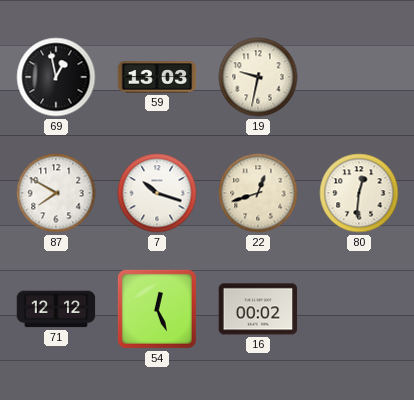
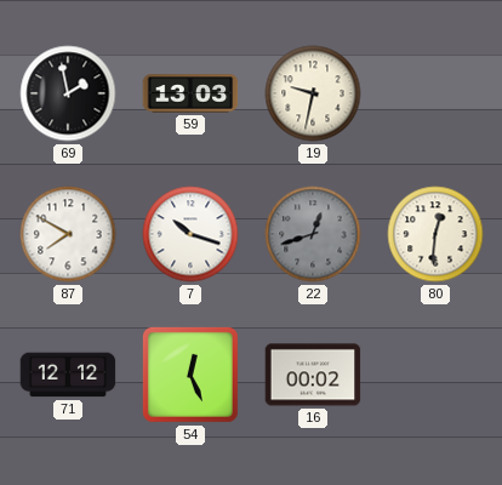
69: 12:58 -> 1:58 (68, 93)
22 dial: cream -> grey (313, 234)
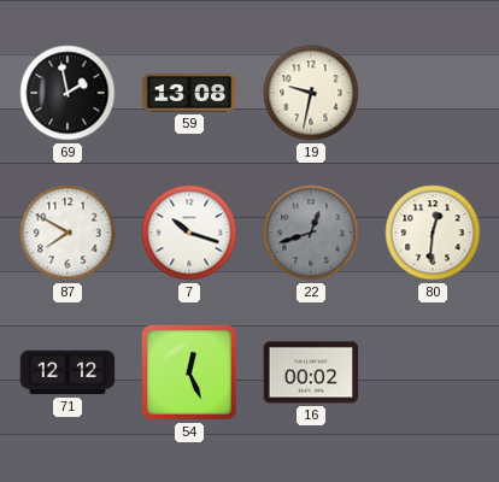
59: 13:03 -> 13:08 (189, 93)
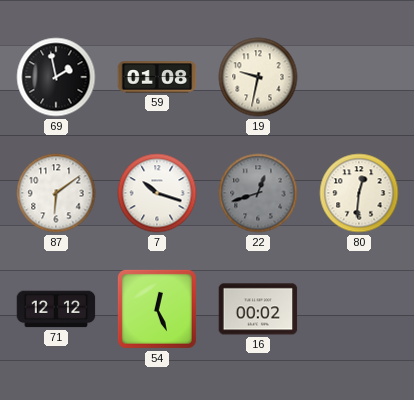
59: 13:08 -> 01:08 (157, 77)
87: 7:50 -> 6:09 (56, 193)
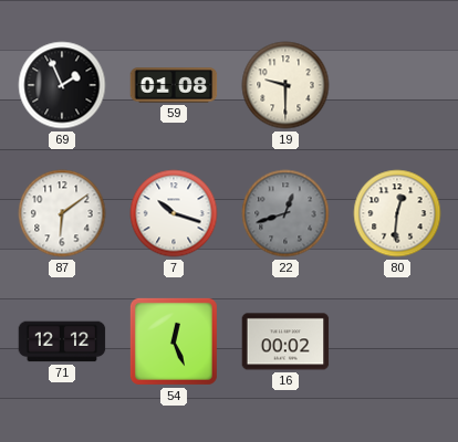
69: 1:58 -> 1:56 (62, 85)
19: 9:32 -> 9:30 (285, 85)
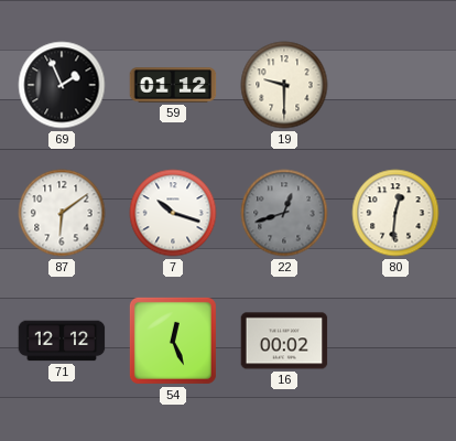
59: 01:08 -> 01:12 (173, 85)
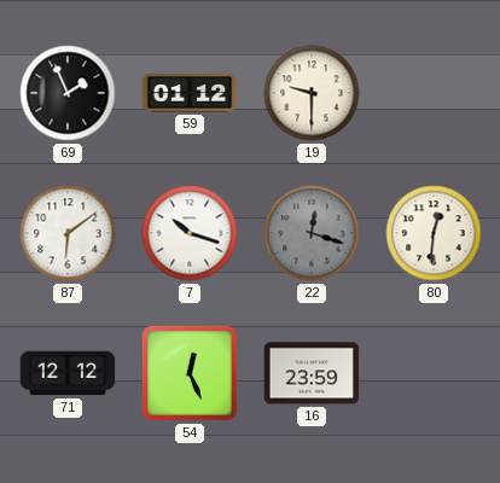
22: 12:42 -> 12:18 (312, 233)
16: 00:02 -> 23:59 (312, 373)
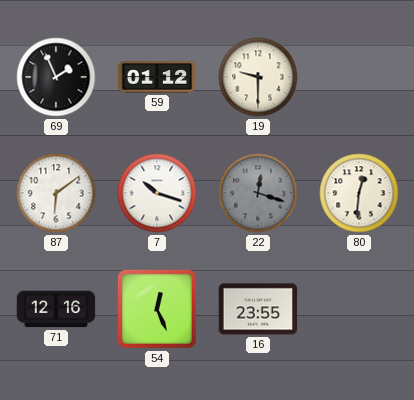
71: 12:12 -> 12:16 (56, 309)
16: 23:59 -> 23:55 (258, 309)
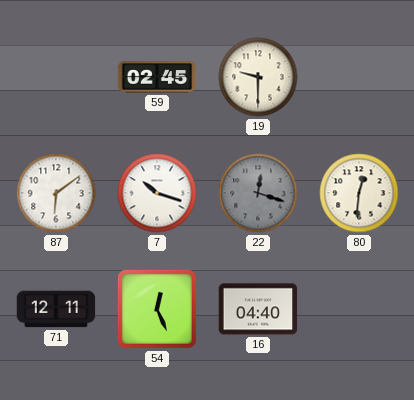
69: 1:56 -> none (56, 77)
59: 01:12 -> 02:45 (157, 77)
71: 12:16 -> 12:11 (56, 309)
16: 23:55 -> 04:40 (258, 309)
